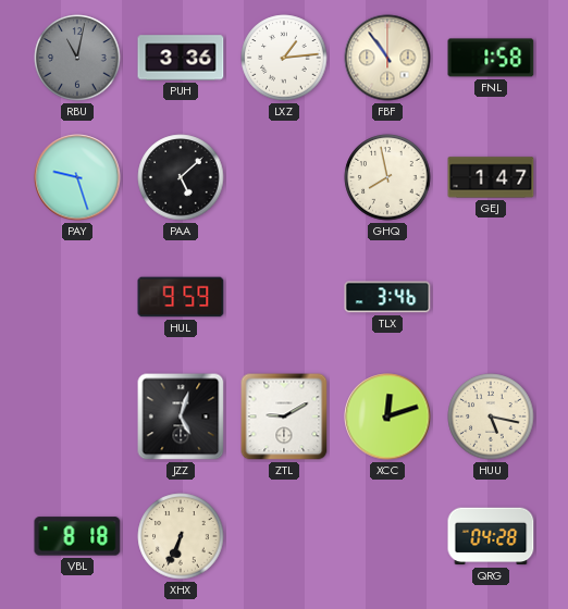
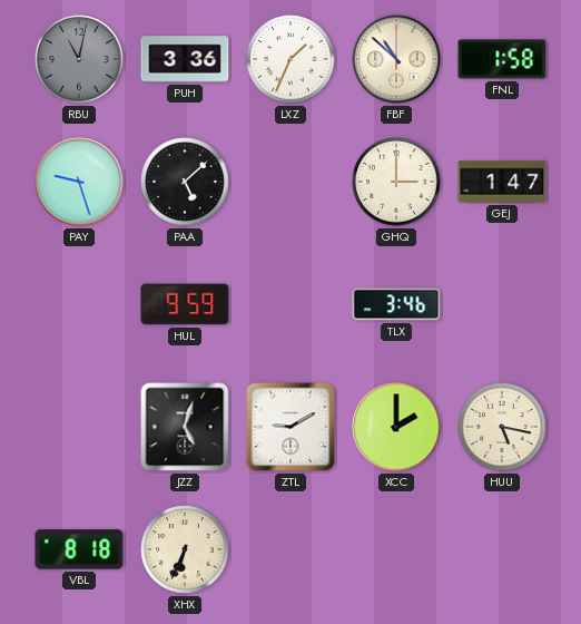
LXZ: 1:14 -> 1:34 (290, 59)
FBF: 10:54 -> 10:52 (396, 59)
GHQ: 7:58 -> 3:00 (396, 182)
XCC: 12:12 -> 2:00 (396, 427)
QRG: 04:28 -> none (491, 536)
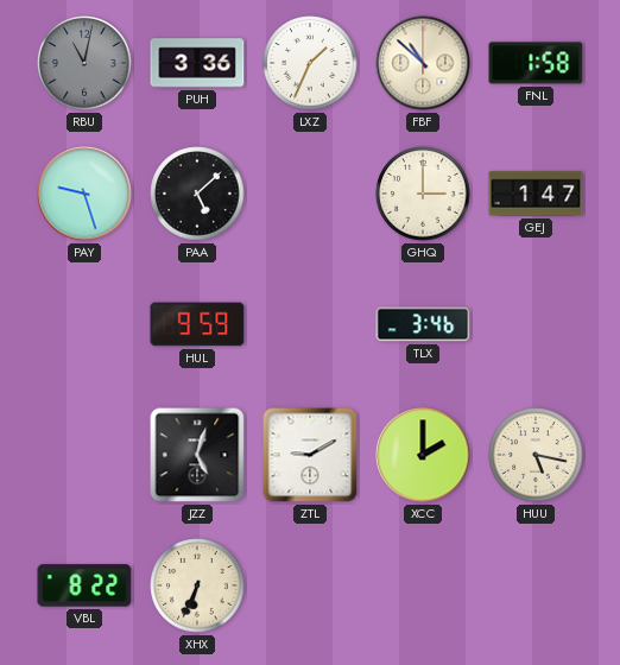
VBL: 8:18 -> 8:22 (84, 585)
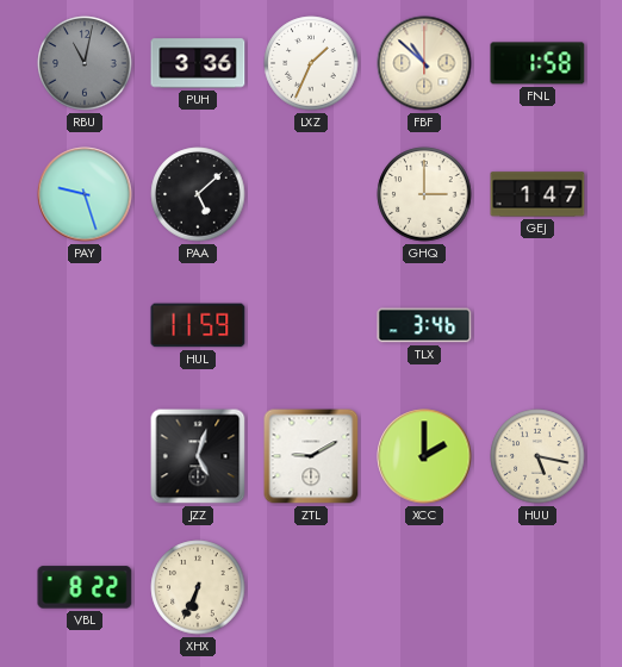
HUL: 9:59 -> 11:59 (198, 325)
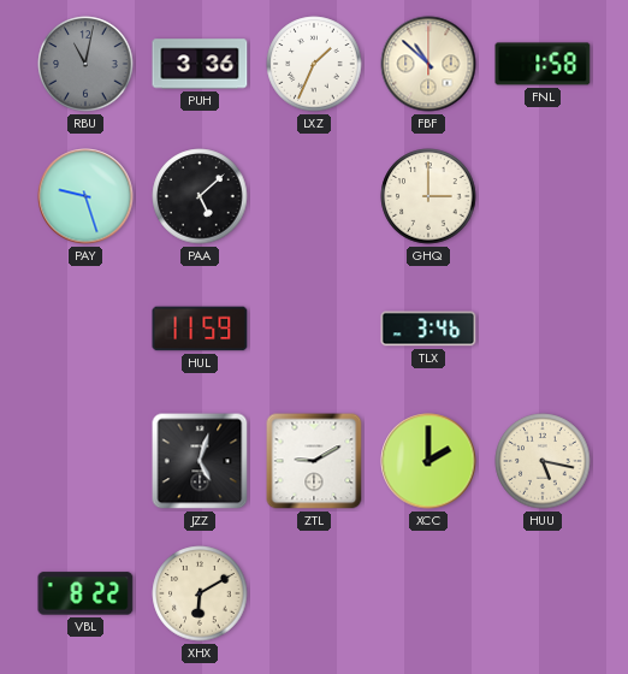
GEJ: 1:47 -> none (537, 194)
XHX: 6:34 -> 6:10 (200, 593)
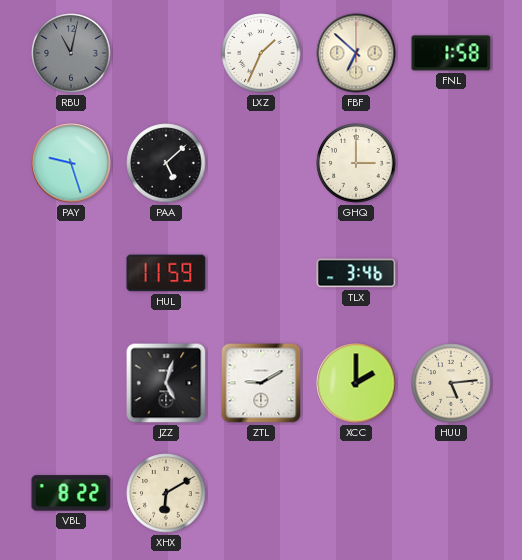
PUH: 3:36 -> none (200, 64)
FBF: 10:52 -> 6:52 (356, 53)
HUU: 5:17 -> 5:14 (451, 383)
